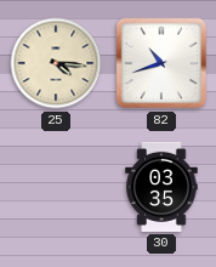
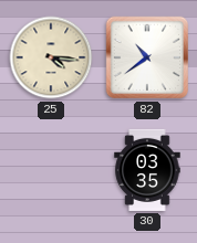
82: 10:42 -> 10:39 (147, 57)
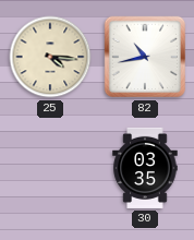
82: 10:39 -> 10:43 (145, 57)
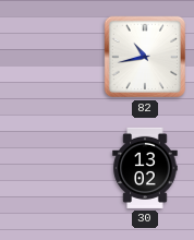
25: 4:16 -> none (50, 57)
30: 03:35 -> 13:02 (145, 168)
